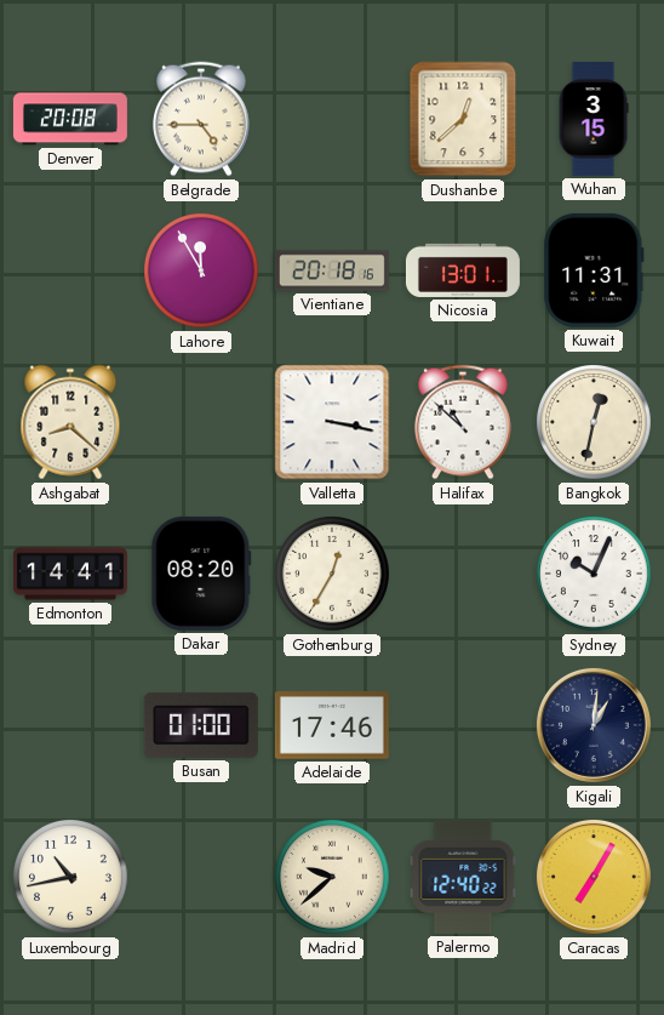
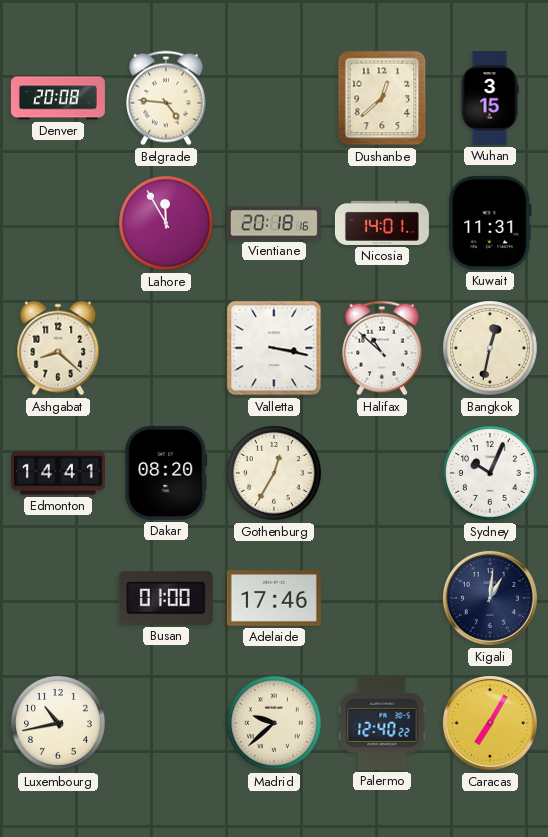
Belgrade: 4:45 -> 4:46 (167, 98)
Nicosia: 13:01 -> 14:01 (382, 223)
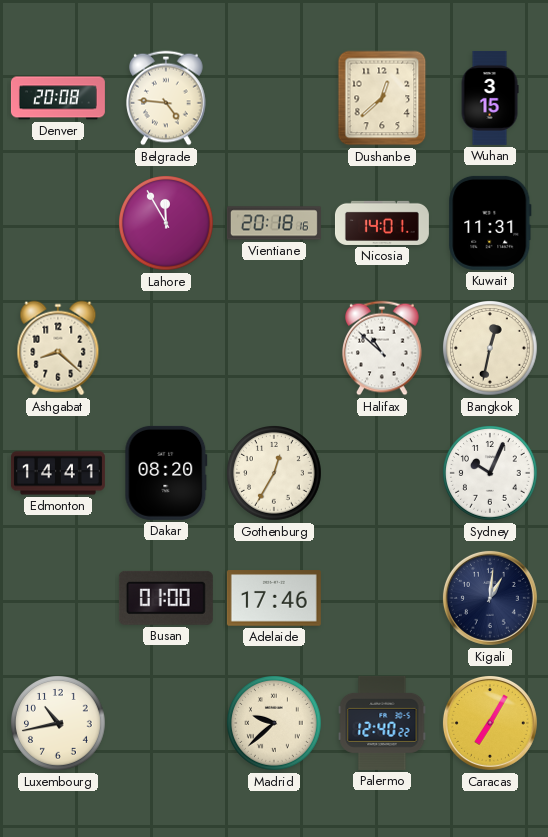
Valletta: 3:17 -> none (274, 348)
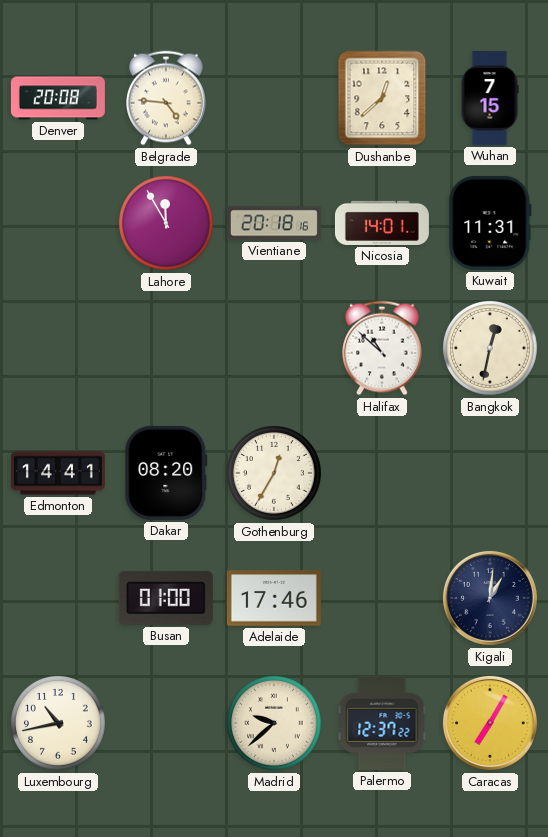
Wuhan: 3:15 -> 7:15 (490, 98)
Ashgabat: 8:22 -> none (58, 348)
Sydney: 10:04 -> none (491, 474)
Palermo: 12:40 -> 12:37 (382, 723)
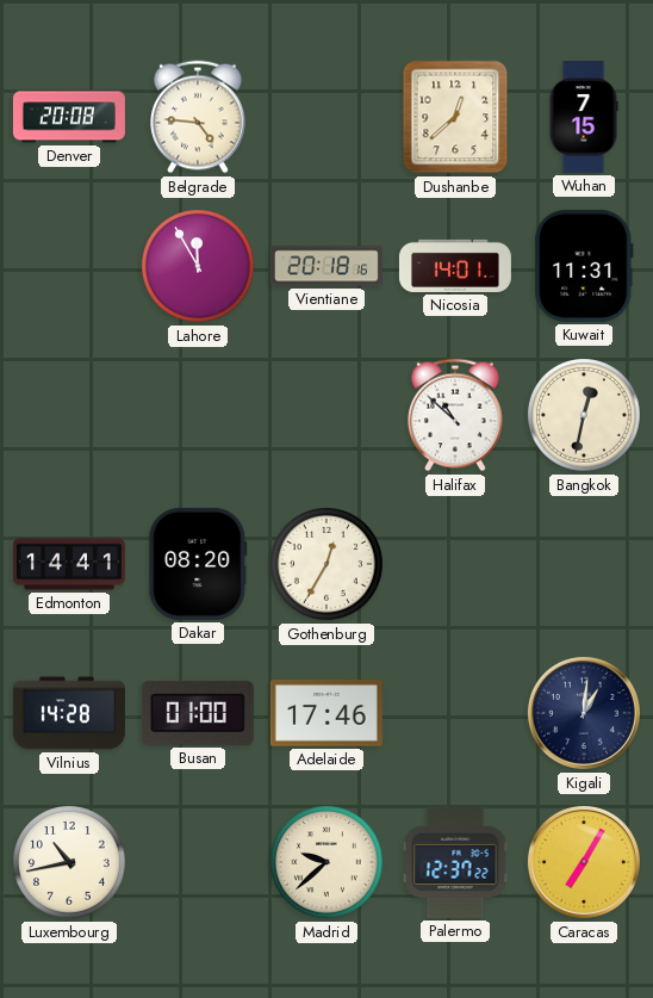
Vilnius: none -> 14:28 (69, 713)
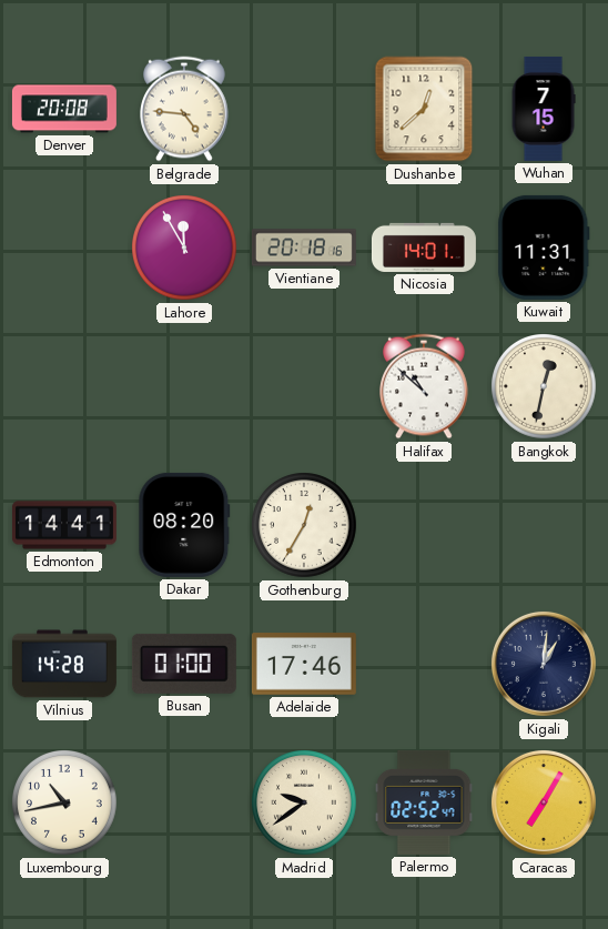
Madrid: 9:38 -> 9:39 (305, 804)
Palermo: 12:37 -> 02:52 (424, 802)
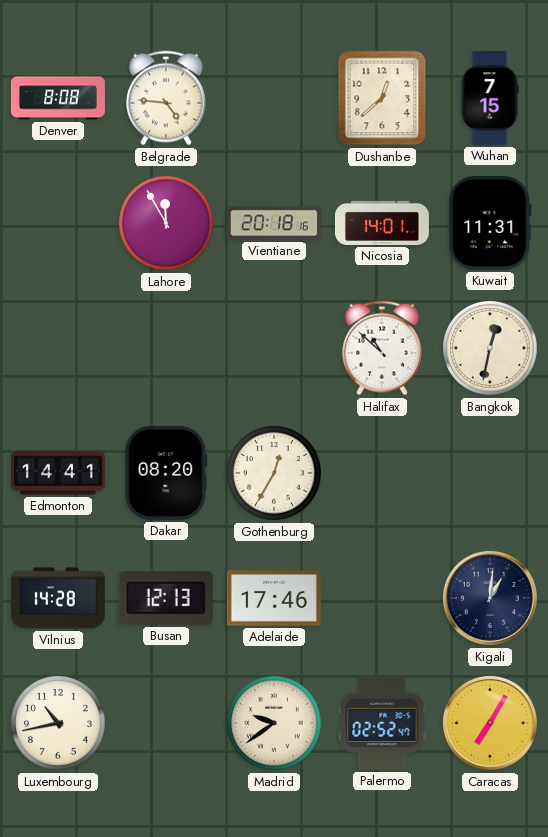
Denver: 20:08 -> 8:08 (58, 98)
Busan: 01:00 -> 12:13 (166, 598)
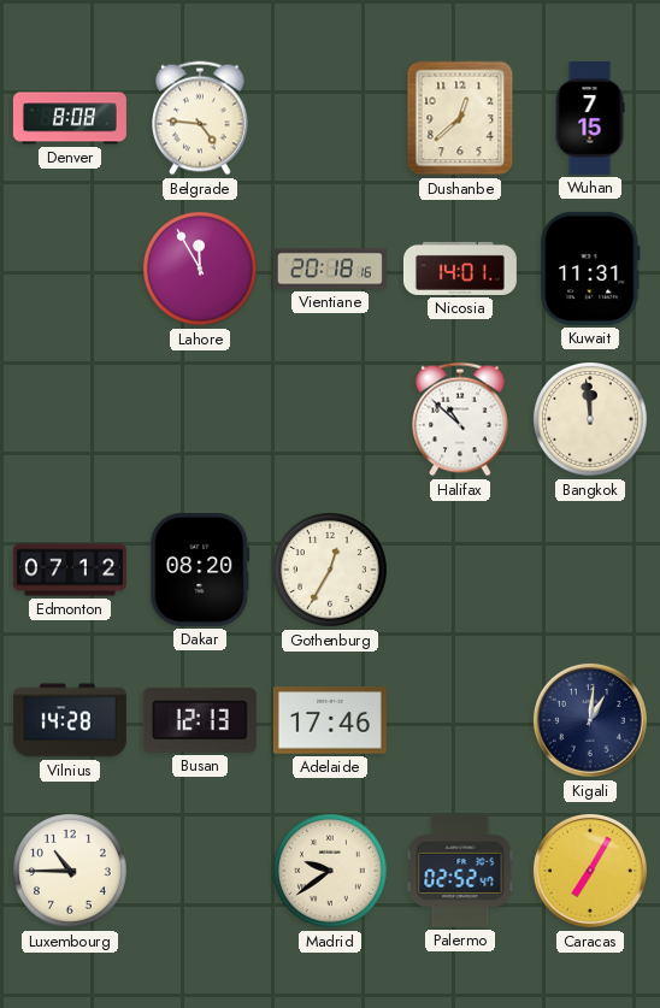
Bangkok: 12:32 -> 11:59 (591, 420)
Edmonton: 14:41 -> 07:12 (70, 570)
Luxembourg: 10:43 -> 10:45 (71, 872)
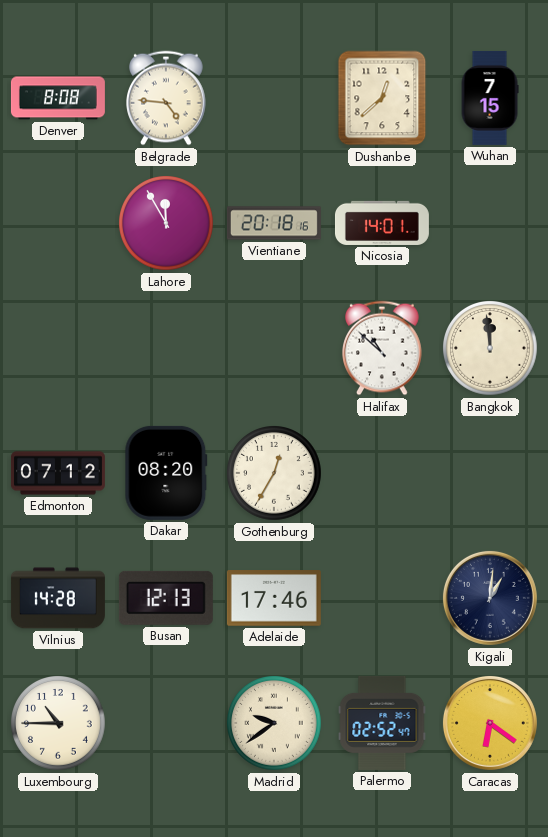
Kuwait: 11:31 -> none (590, 269)
Caracas: 7:05 -> 6:21 (490, 723)
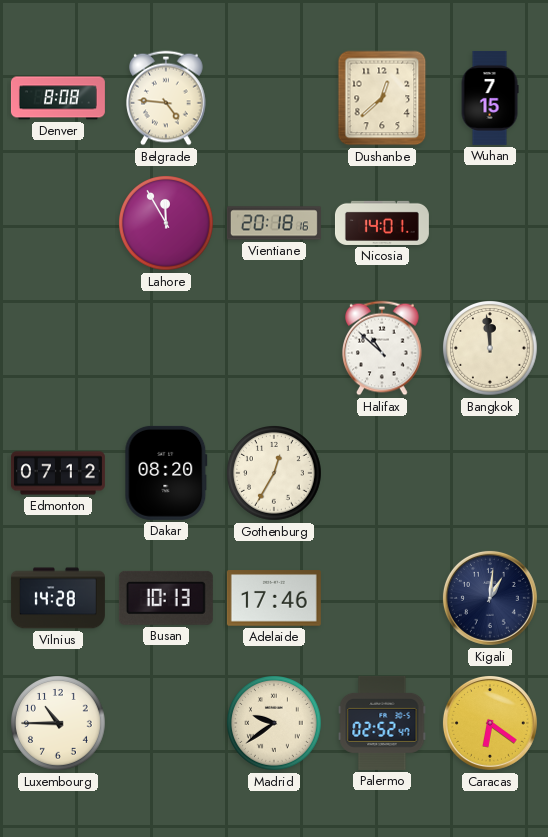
Busan: 12:13 -> 10:13 (166, 598)
